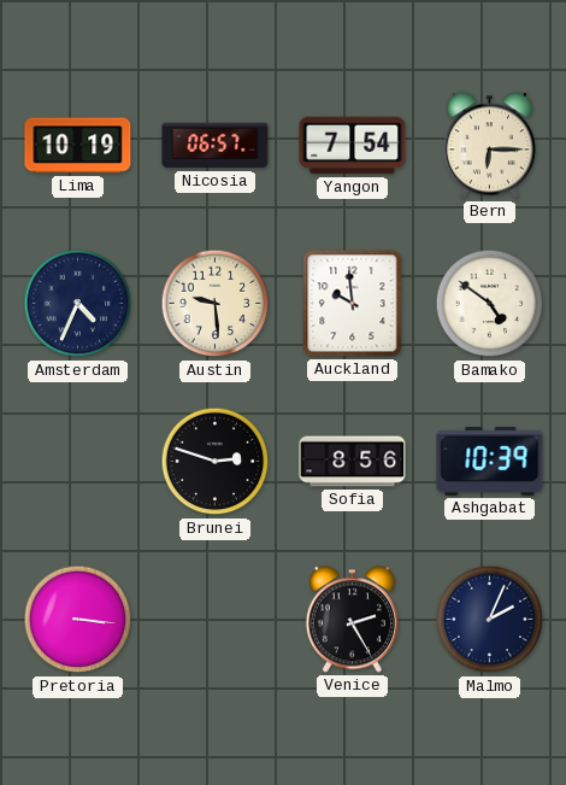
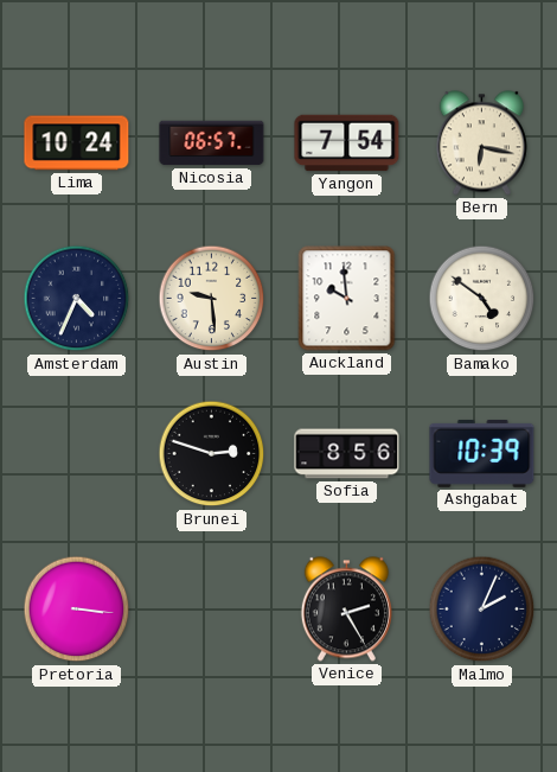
Lima: 10:19 -> 10:24 (77, 143)
Bern: 6:15 -> 6:17 (481, 143)
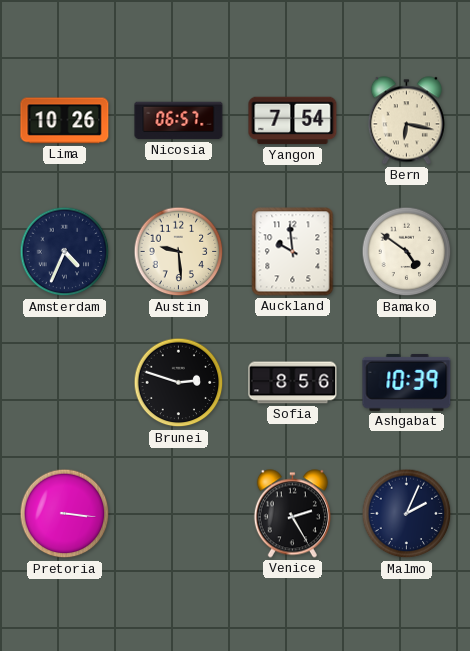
Lima: 10:24 -> 10:26 (65, 121)
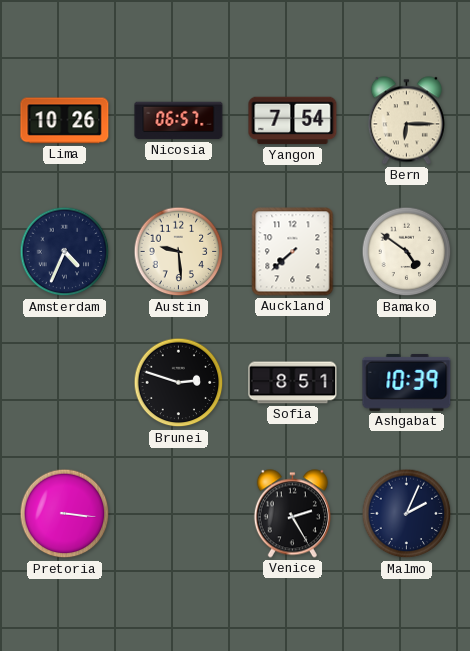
Bern: 6:17 -> 6:15 (406, 121)
Auckland: 9:59 -> 7:38 (293, 252)
Sofia: 8:56 -> 8:51 (293, 383)
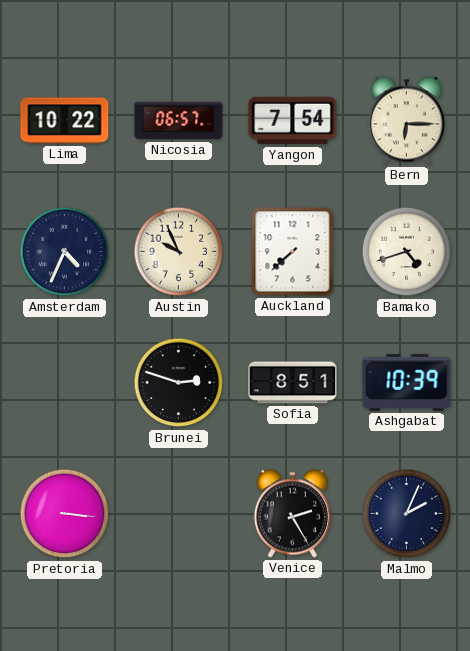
Lima: 10:26 -> 10:22 (65, 121)
Austin: 9:29 -> 9:56 (179, 252)
Bamako: 4:51 -> 4:42 (407, 252)
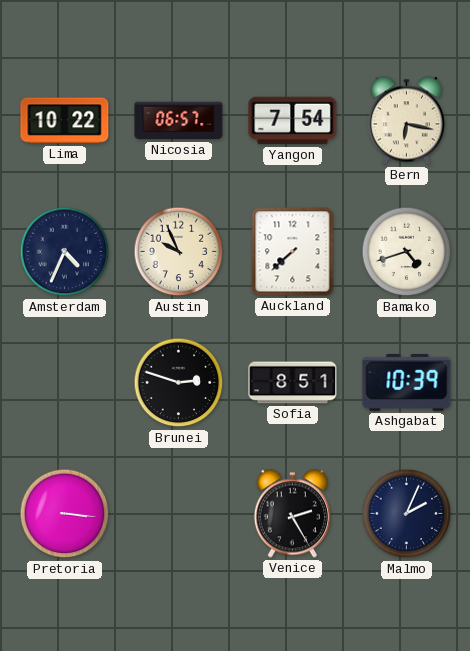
Bern: 6:15 -> 6:17 (406, 121)
